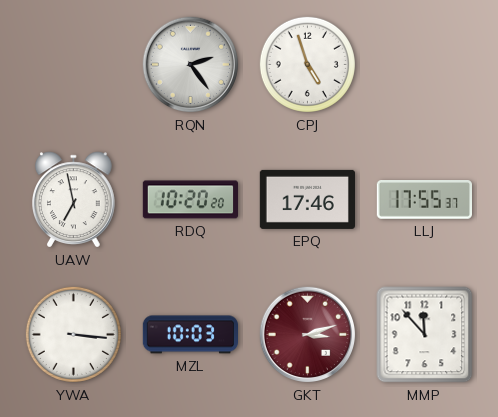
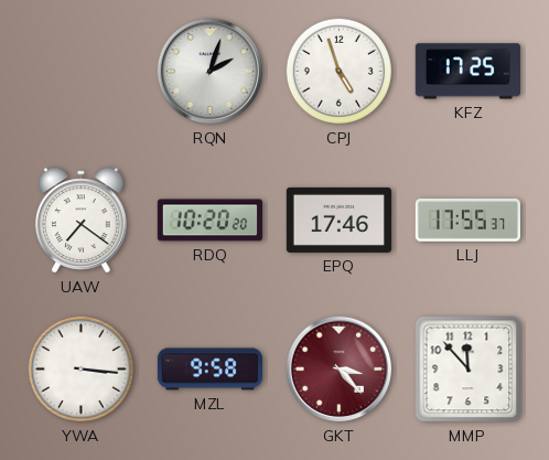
RQN: 2:24 -> 2:03 (211, 72)
KFZ: none -> 17:25 (467, 72)
UAW: 6:58 -> 7:21 (82, 221)
MZL: 10:03 -> 9:58 (209, 370)
GKT: 3:12 -> 3:23 (340, 370)
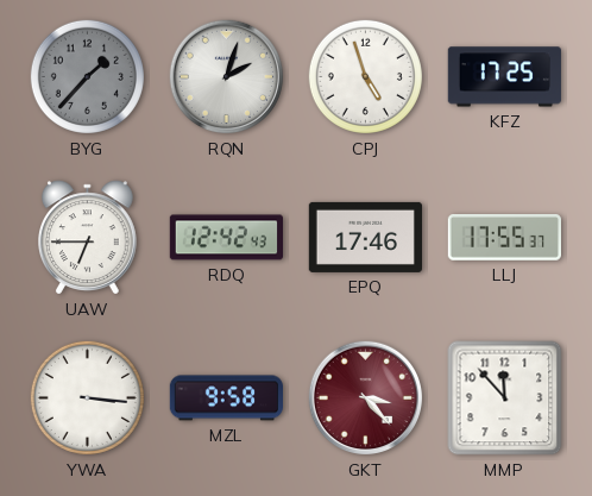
BYG: none -> 1:37 (87, 76)
UAW: 7:21 -> 6:45 (88, 238)
RDQ: 10:20 -> 12:42 (226, 238)
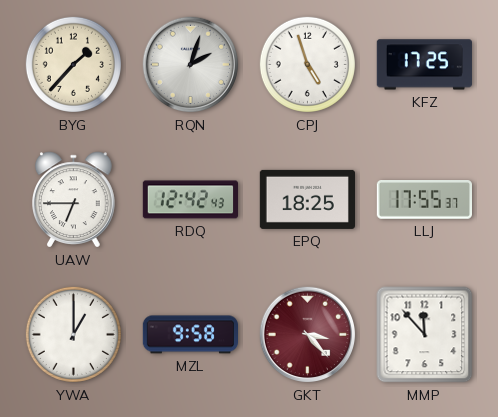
BYG dial: grey -> cream (73, 64)
EPQ: 17:46 -> 18:25 (307, 199)
YWA: 3:16 -> 1:00 (73, 334)
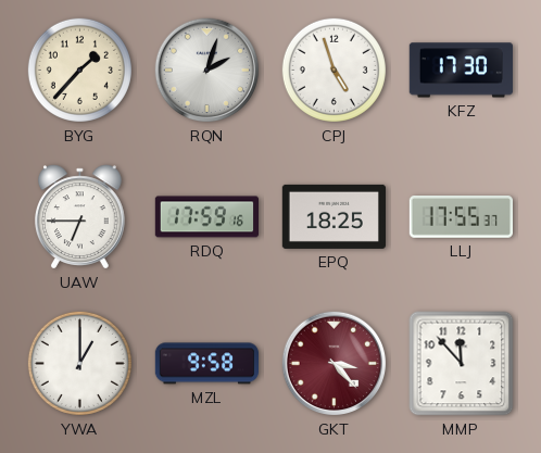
KFZ: 17:25 -> 17:30 (461, 71)
RDQ: 12:42 -> 17:59 (206, 217)
